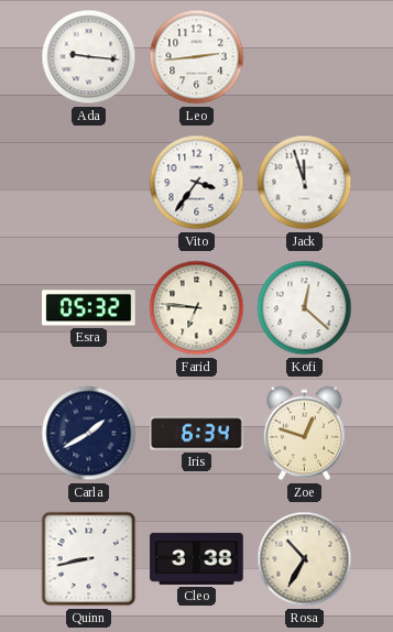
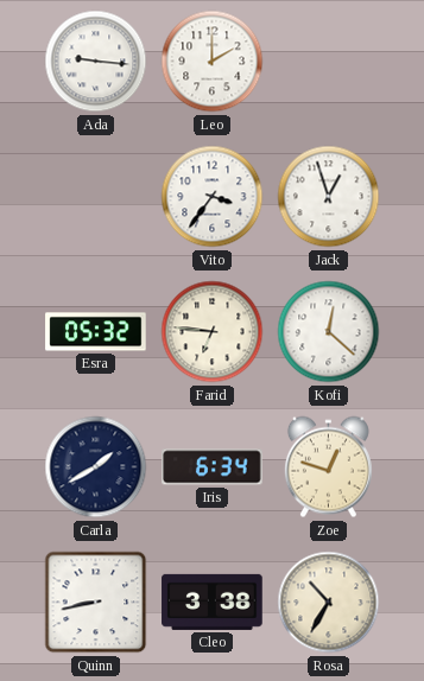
Leo: 2:44 -> 2:00 (213, 62)
Jack: 11:57 -> 12:57 (329, 197)
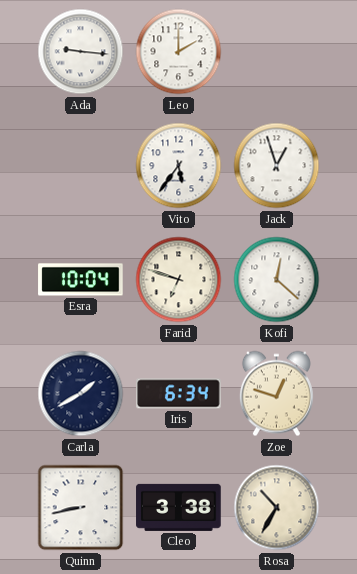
Vito: 3:36 -> 5:36 (179, 166)
Esra: 05:32 -> 10:04 (81, 280)
Farid: 6:46 -> 6:48 (179, 280)
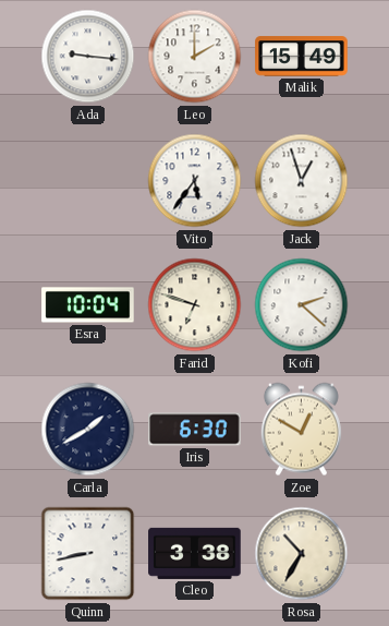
Malik: none -> 15:49 (302, 57)
Kofi: 12:22 -> 2:22 (302, 305)
Iris: 6:34 -> 6:30 (195, 430)
Zoe: 12:48 -> 12:50 (301, 430)
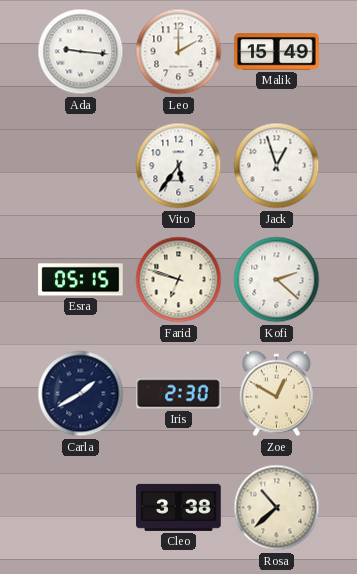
Esra: 10:04 -> 05:15 (81, 280)
Iris: 6:30 -> 2:30 (179, 394)
Quinn: 8:43 -> none (88, 554)
Rosa: 10:35 -> 10:38 (277, 508)
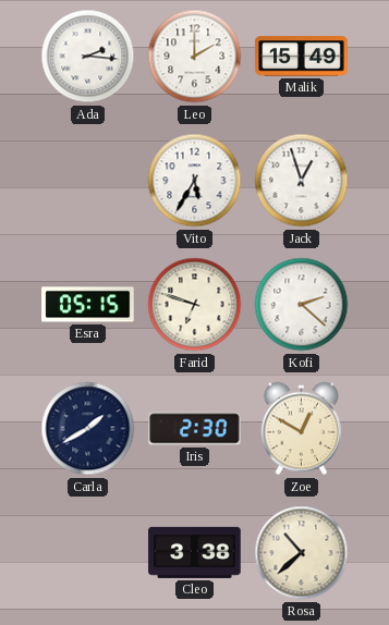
Ada: 9:16 -> 2:16 (88, 57)
Vito: 5:36 -> 5:35 (195, 181)
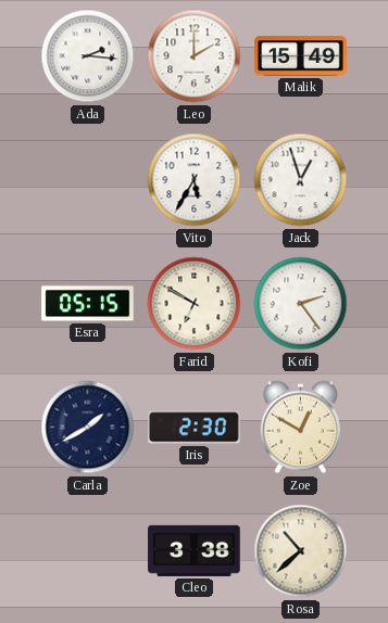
Farid: 6:48 -> 6:50 (195, 304)
Kofi: 2:22 -> 2:24 (301, 304)
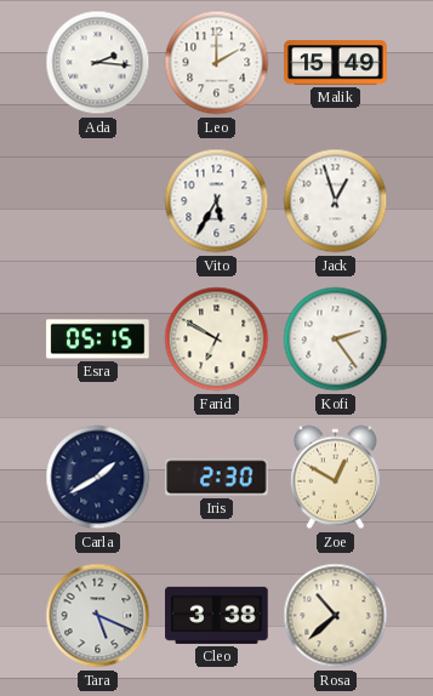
Tara: none -> 5:19 (98, 616)
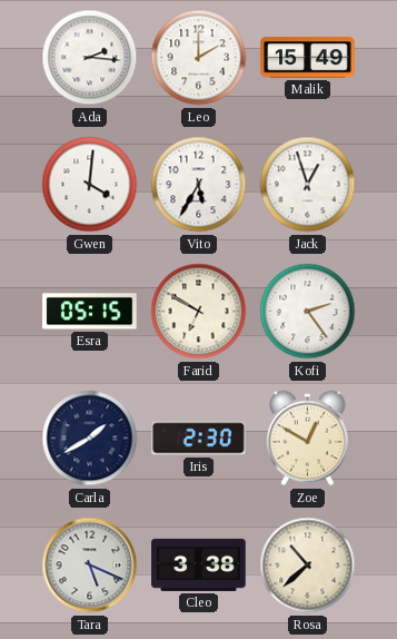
Gwen: none -> 4:01 (90, 185)
